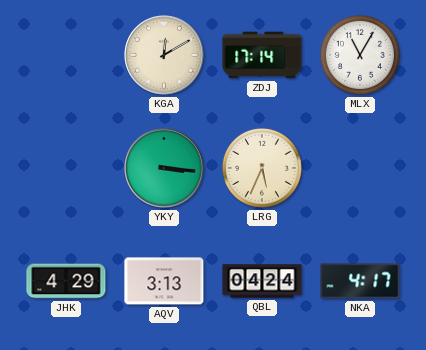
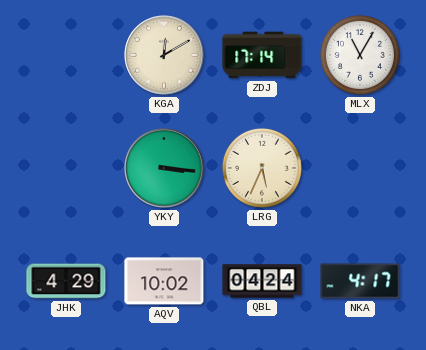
AQV: 3:13 -> 10:02 (164, 281)
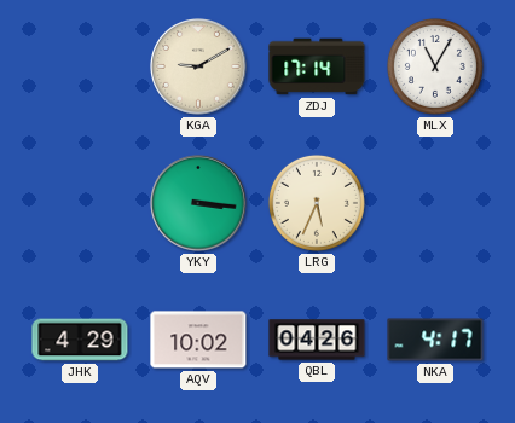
KGA: 12:10 -> 9:10 (198, 66)
QBL: 04:24 -> 04:26 (317, 340)
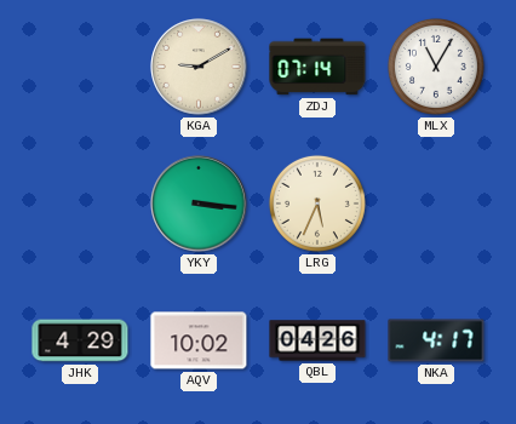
ZDJ: 17:14 -> 07:14 (317, 67)
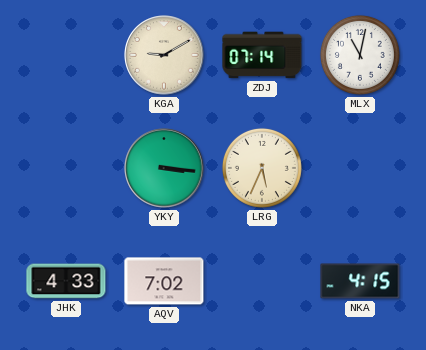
MLX: 11:05 -> 11:02 (360, 55)
JHK: 4:29 -> 4:33 (66, 281)
AQV: 10:02 -> 7:02 (164, 281)
QBL: 04:26 -> none (317, 340)
NKA: 4:17 -> 4:15 (360, 281)
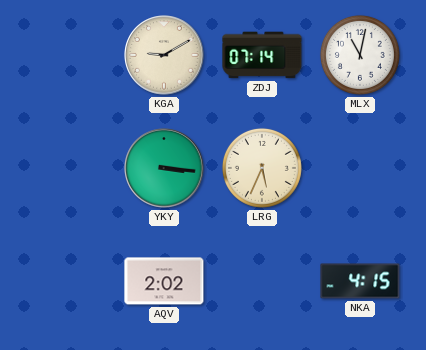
JHK: 4:33 -> none (66, 281)
AQV: 7:02 -> 2:02 (164, 281)
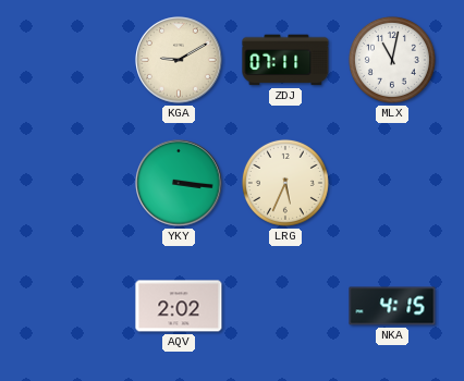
ZDJ: 07:14 -> 07:11 (285, 60)
